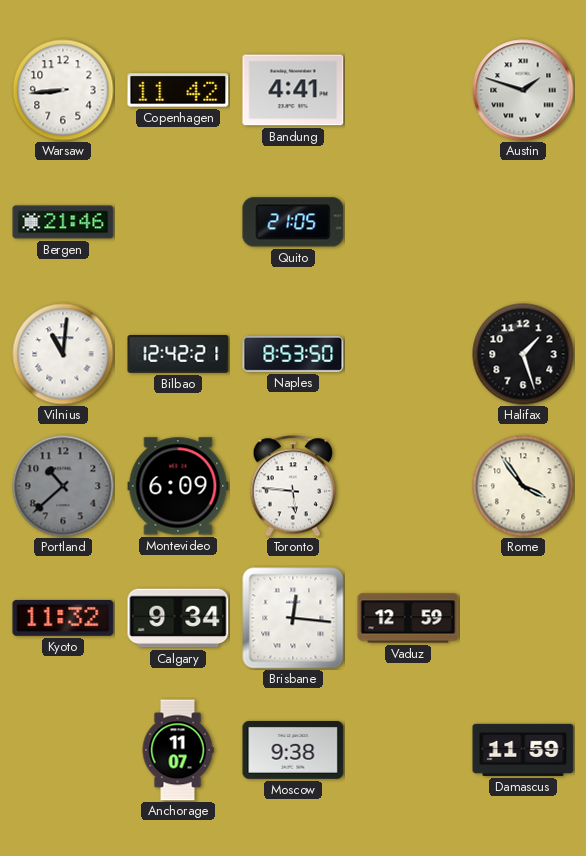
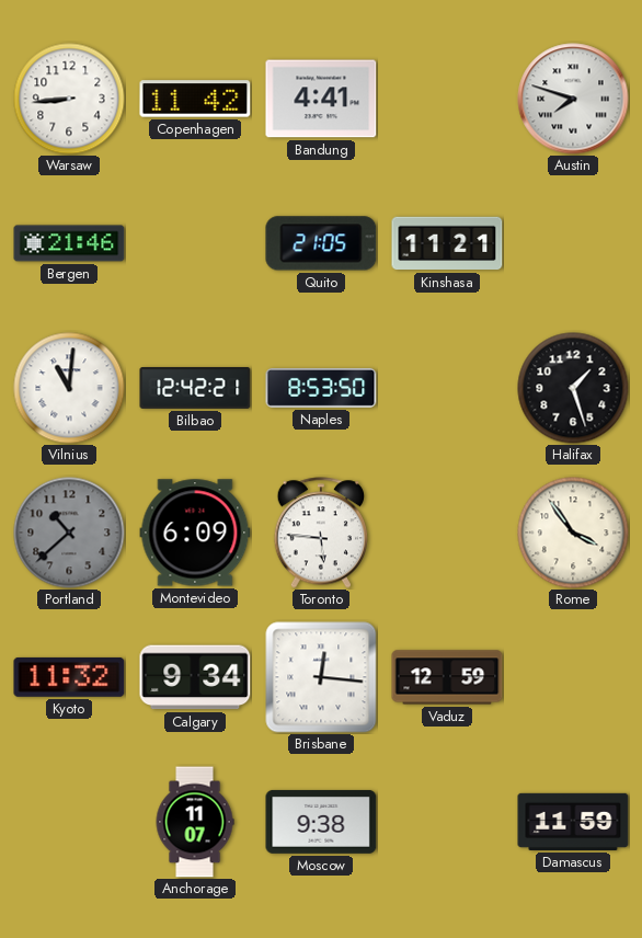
Austin: 1:48 -> 7:48 (573, 99)
Kinshasa: none -> 11:21 (447, 243)
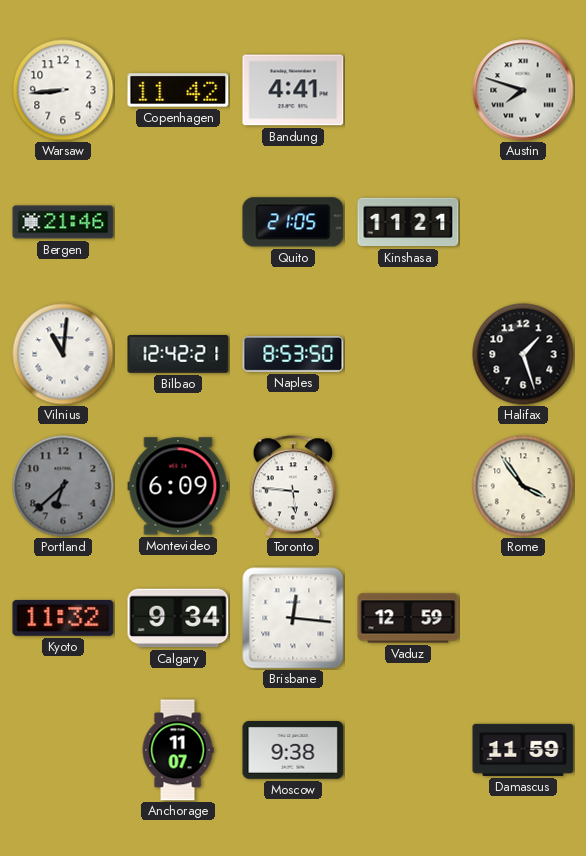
Portland: 10:38 -> 6:38 (63, 486)
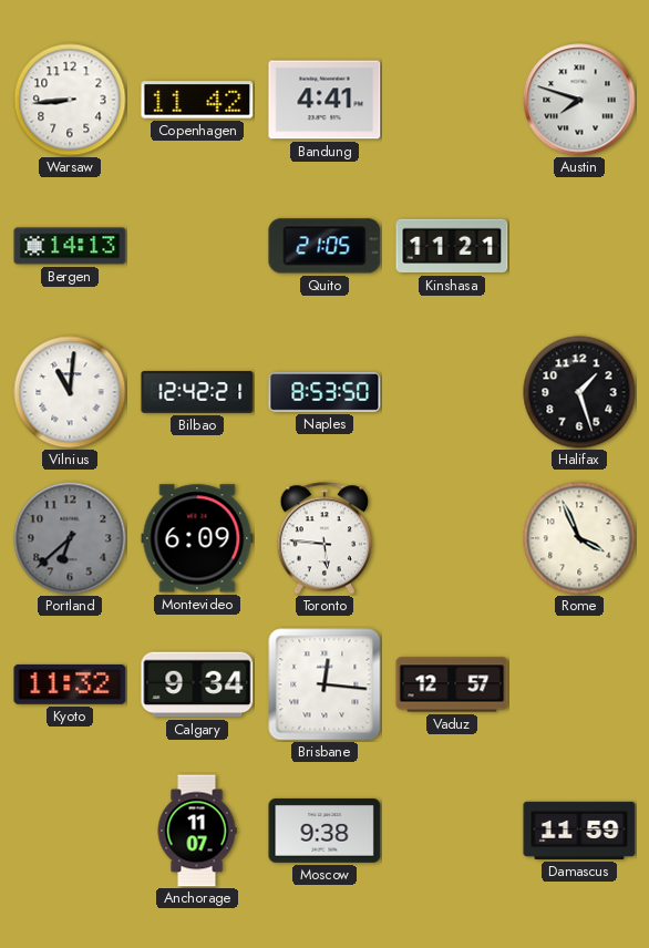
Bergen: 21:46 -> 14:13 (70, 246)
Rome: 3:54 -> 3:56 (579, 538)
Vaduz: 12:59 -> 12:57 (452, 684)
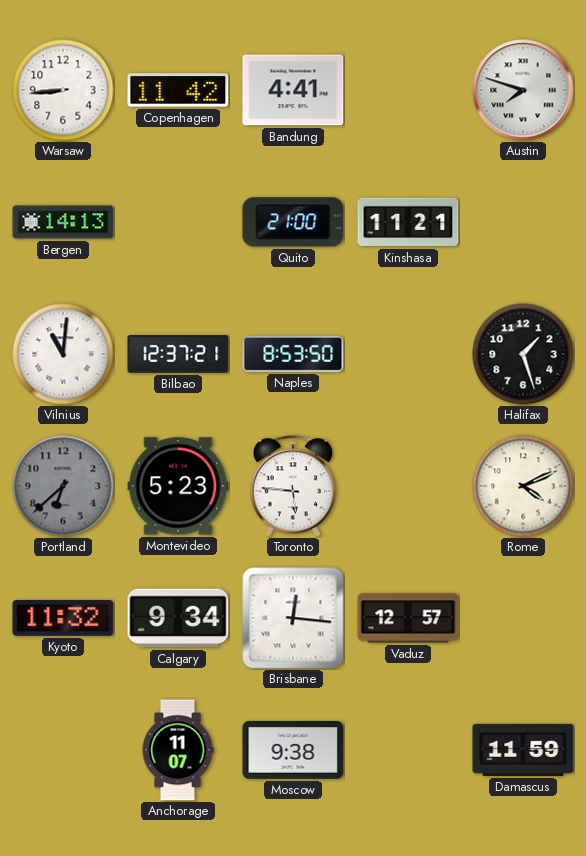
Quito: 21:05 -> 21:00 (293, 222)
Bilbao: 12:42 -> 12:37 (178, 355)
Montevideo: 6:09 -> 5:23 (178, 486)
Rome: 3:56 -> 4:11 (523, 486)
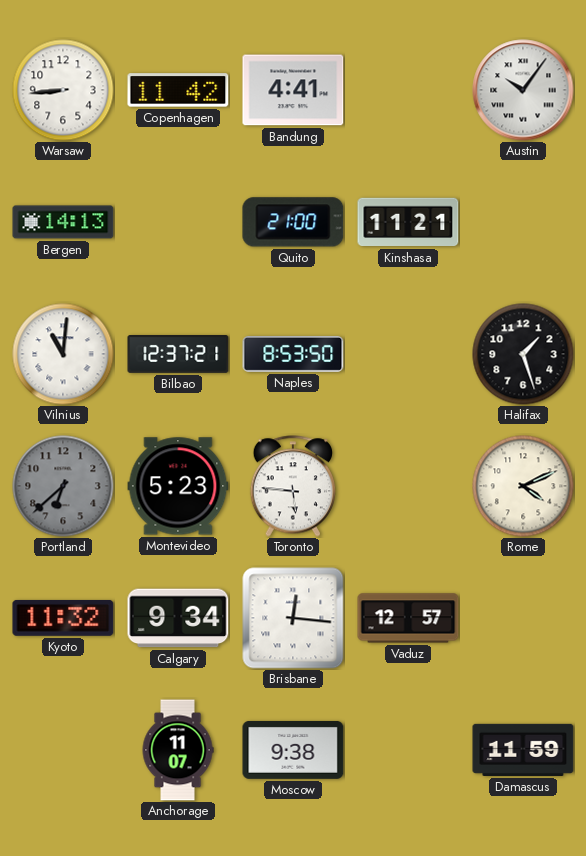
Austin: 7:48 -> 10:06 (523, 90)
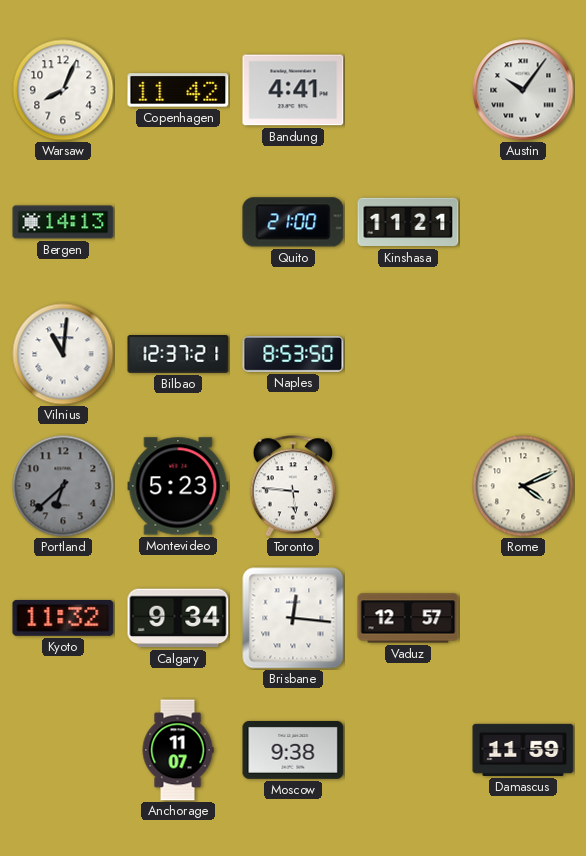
Warsaw: 8:44 -> 8:04 (63, 90)
Halifax: 1:27 -> none (523, 354)
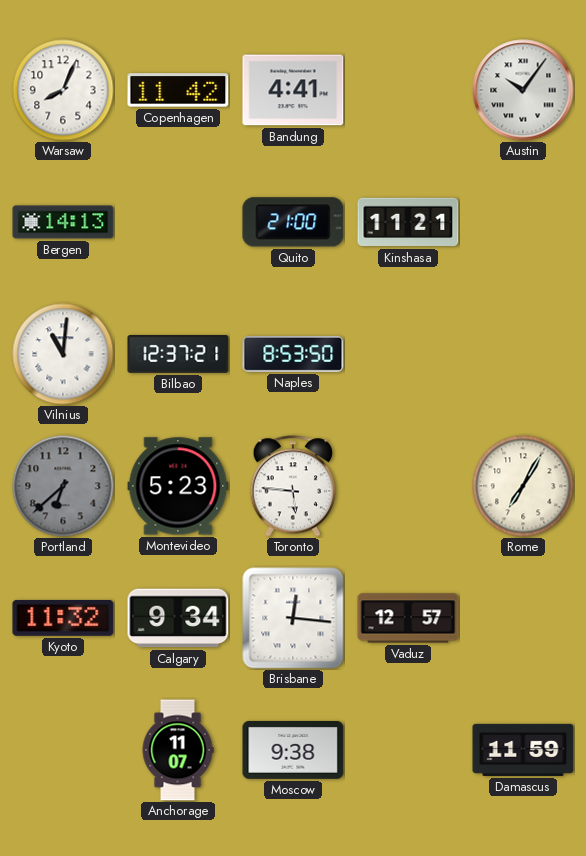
Rome: 4:11 -> 7:05 (523, 486)
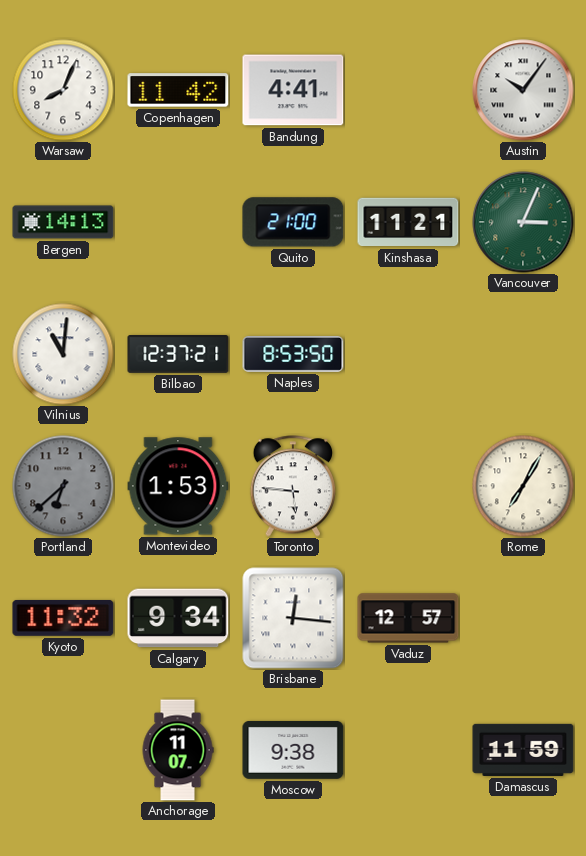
Vancouver: none -> 3:04 (523, 222)
Montevideo: 5:23 -> 1:53 (178, 486)
